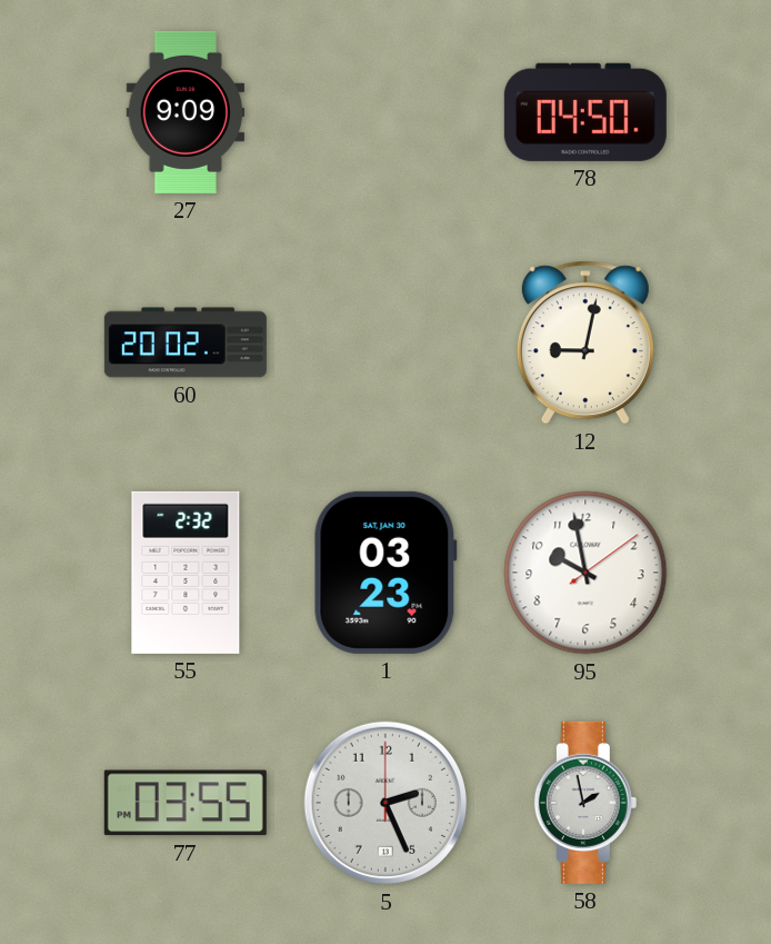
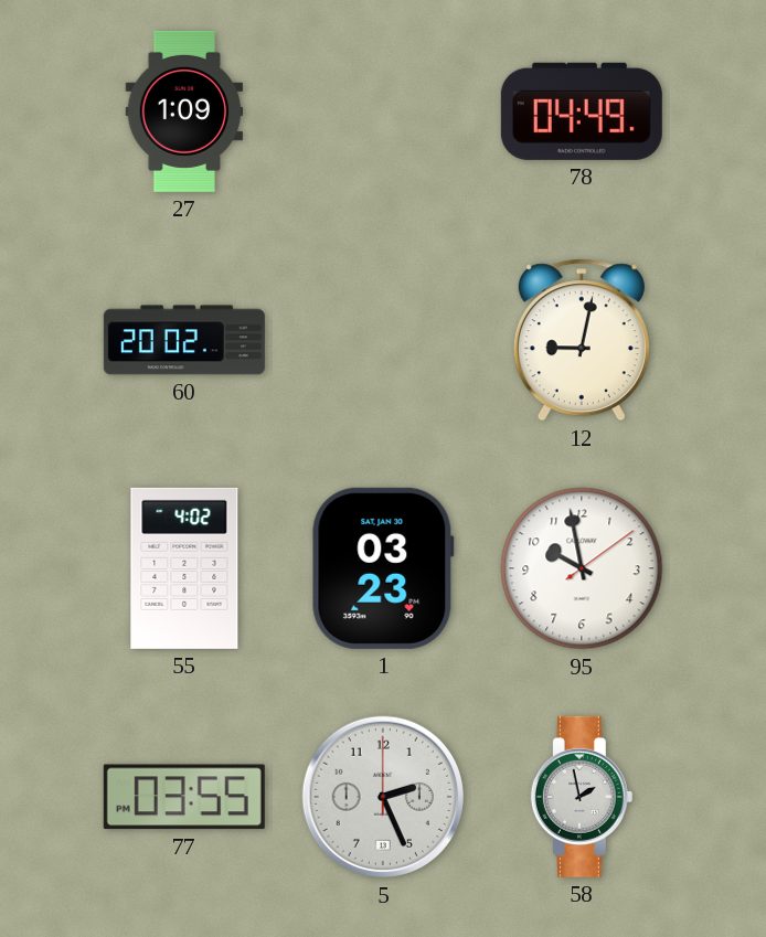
27: 9:09 -> 1:09 (184, 111)
78: 04:50 -> 04:49 (582, 111)
55: 2:32 -> 4:02 (184, 568)
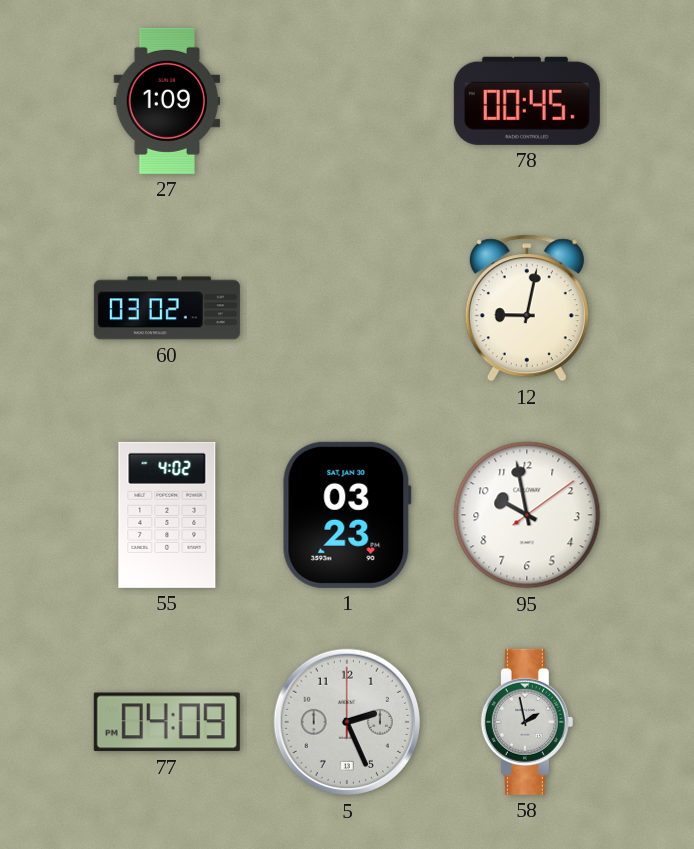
78: 04:49 -> 00:45 (527, 101)
60: 20:02 -> 03:02 (167, 308)
77: 03:55 -> 04:09 (167, 722)
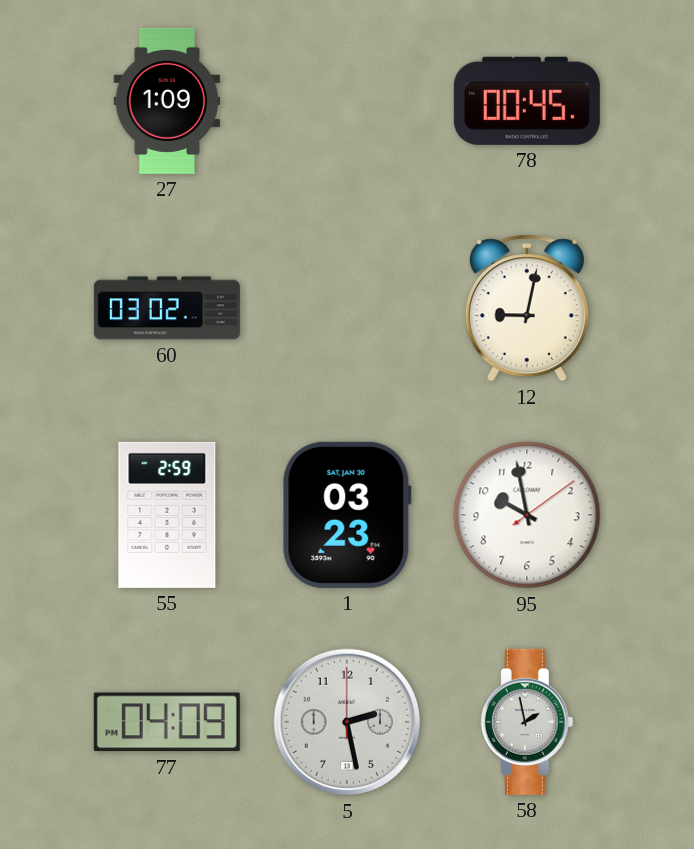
55: 4:02 -> 2:59 (167, 515)
5: 2:26 -> 2:28 (347, 722)
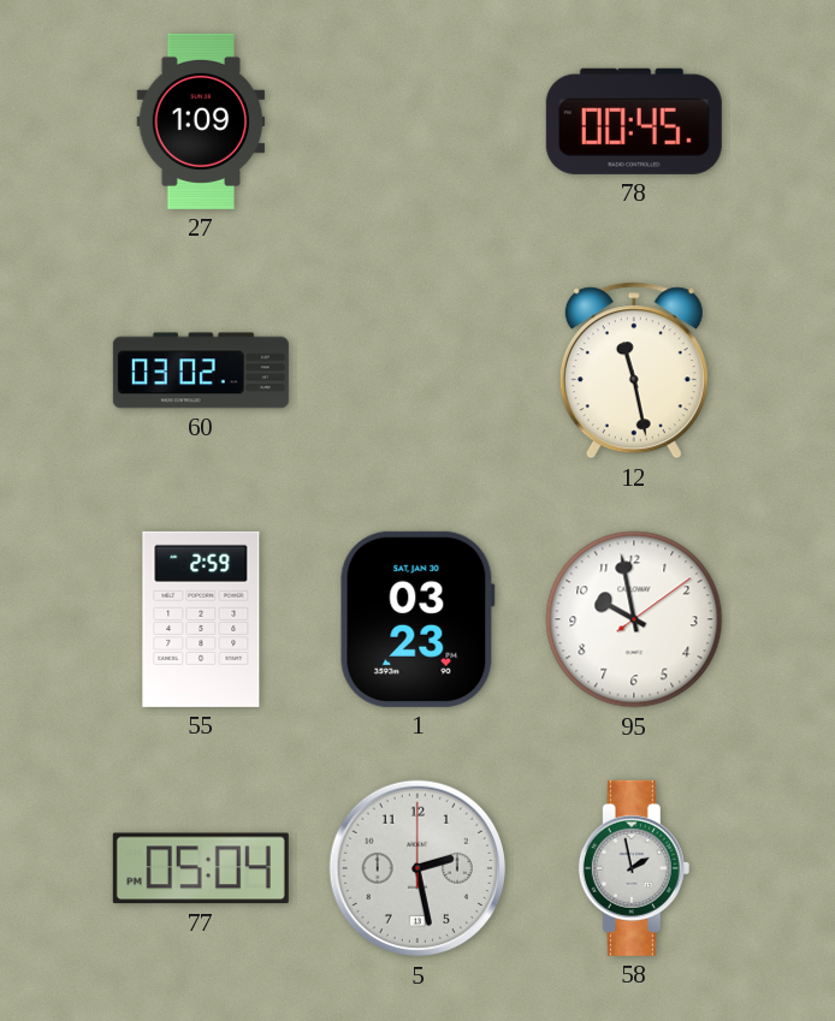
12: 9:02 -> 11:28 (634, 370)
77: 04:09 -> 05:04 (201, 868)
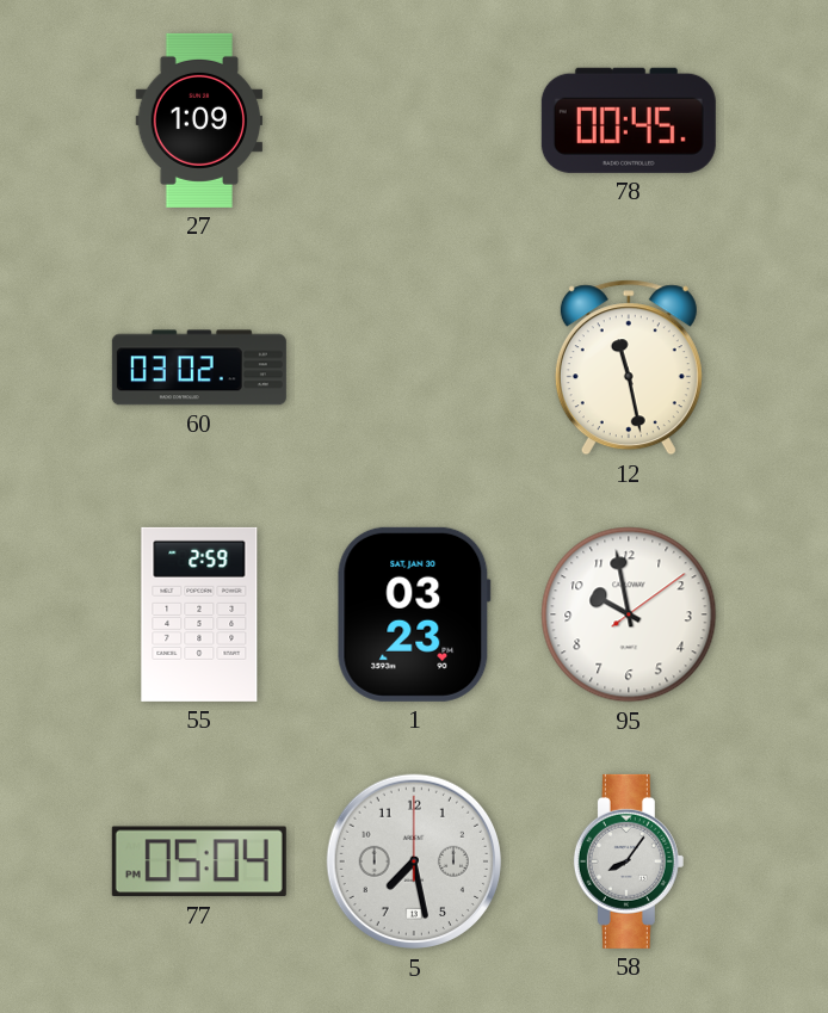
5: 2:28 -> 7:28 (414, 861)
58: 1:58 -> 8:06 (629, 861)
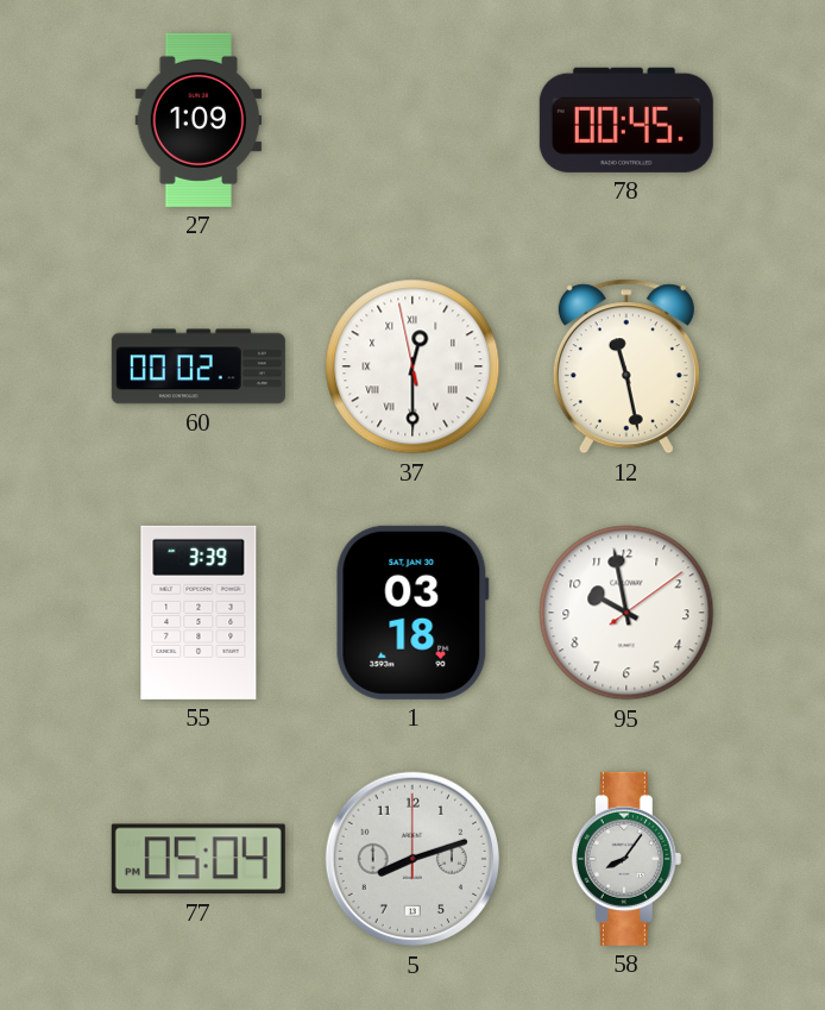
60: 03:02 -> 00:02 (199, 366)
37: none -> 12:29 (413, 366)
55: 2:59 -> 3:39 (199, 613)
1: 03:23 -> 03:18 (413, 613)
5: 7:28 -> 8:12 (413, 859)
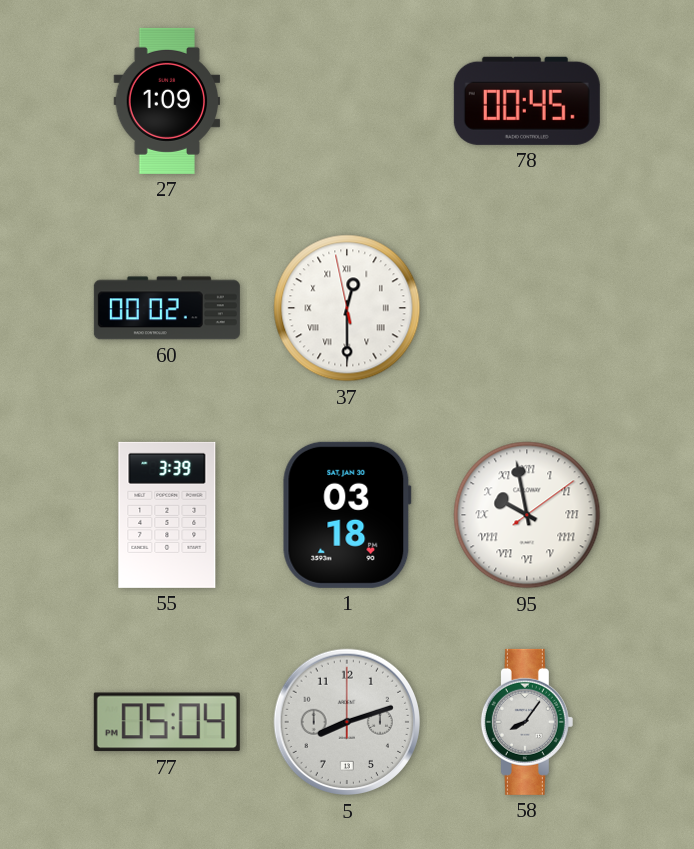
12: 11:28 -> none (626, 366)
95 numerals: Arabic -> Roman (527, 515)
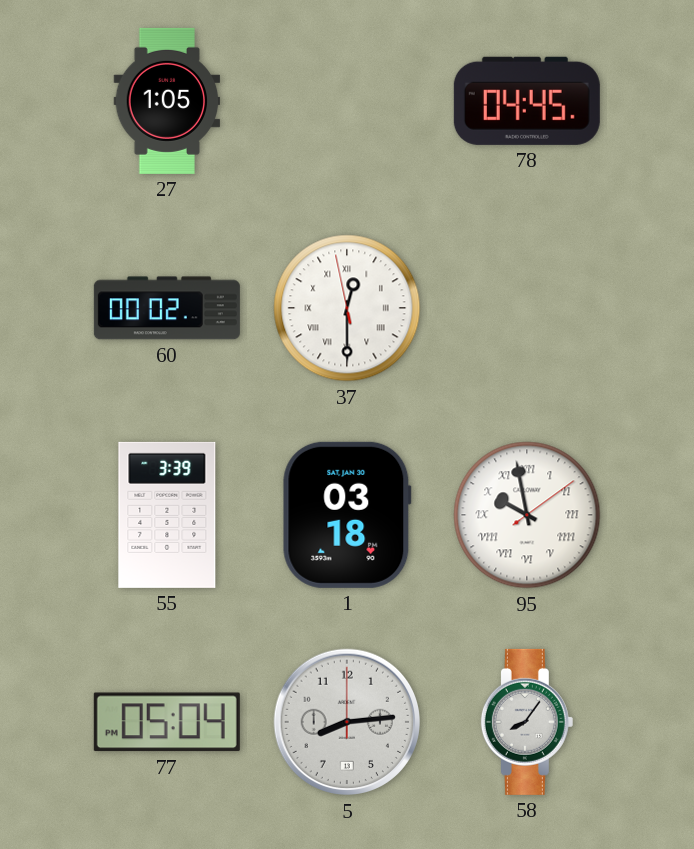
27: 1:09 -> 1:05 (167, 101)
78: 00:45 -> 04:45 (527, 101)
5: 8:12 -> 8:14 (347, 722)
